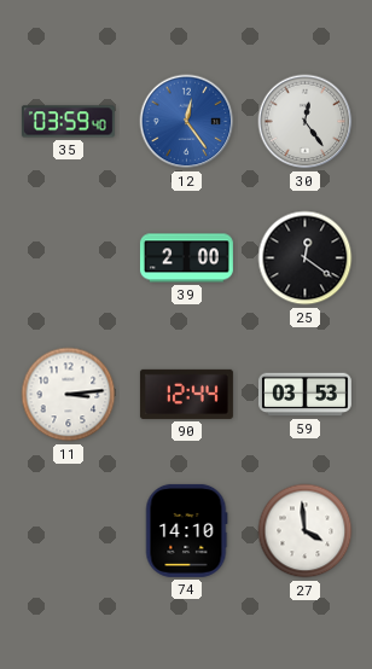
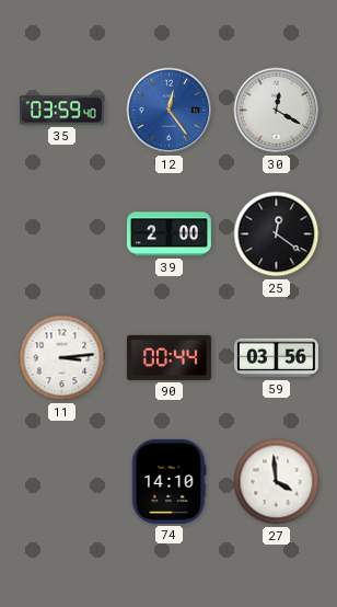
30: 12:24 -> 12:20 (277, 111)
90: 12:44 -> 00:44 (168, 357)
59: 03:53 -> 03:56 (276, 358)
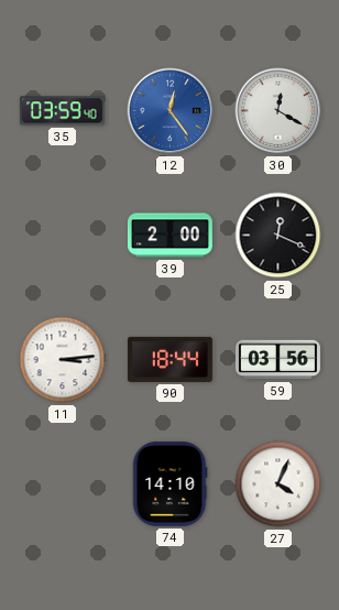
25: 12:21 -> 12:19 (278, 236)
90: 00:44 -> 18:44 (169, 359)
27: 3:59 -> 4:04 (278, 484)
